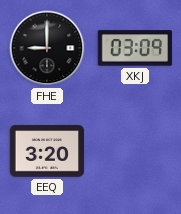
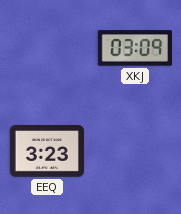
FHE: 9:00 -> none (47, 48)
EEQ: 3:20 -> 3:23 (47, 152)
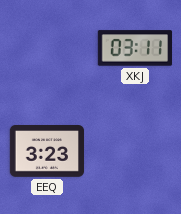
XKJ: 03:09 -> 03:11 (135, 48)
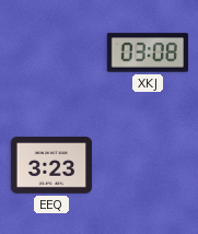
XKJ: 03:11 -> 03:08 (148, 52)
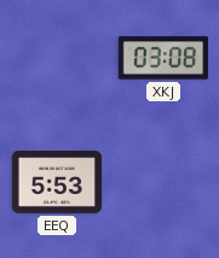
EEQ: 3:23 -> 5:53 (57, 183)
